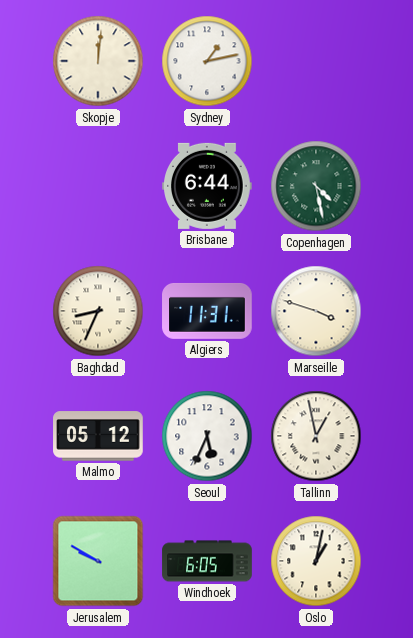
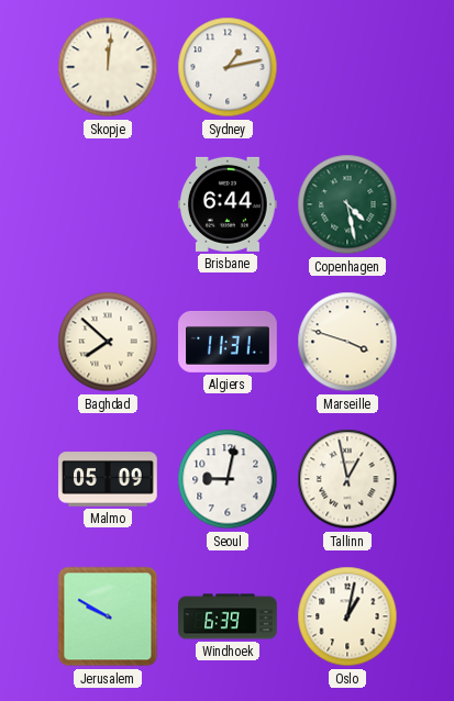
Baghdad: 8:34 -> 7:52 (108, 342)
Malmo: 05:12 -> 05:09 (108, 479)
Seoul: 5:34 -> 9:02 (228, 479)
Windhoek: 6:05 -> 6:39 (228, 616)
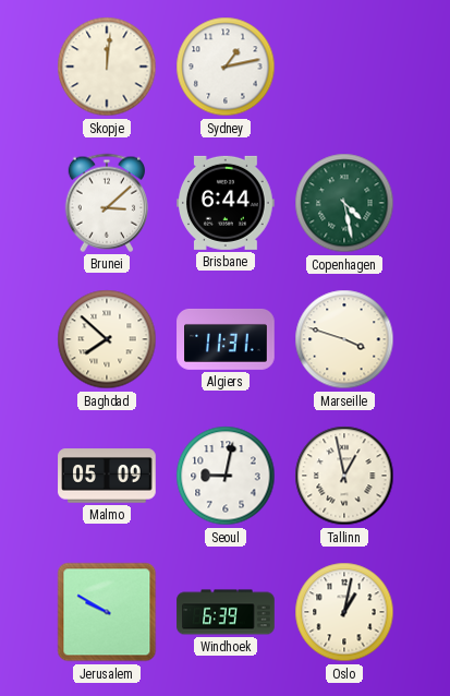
Brunei: none -> 3:08 (106, 203)
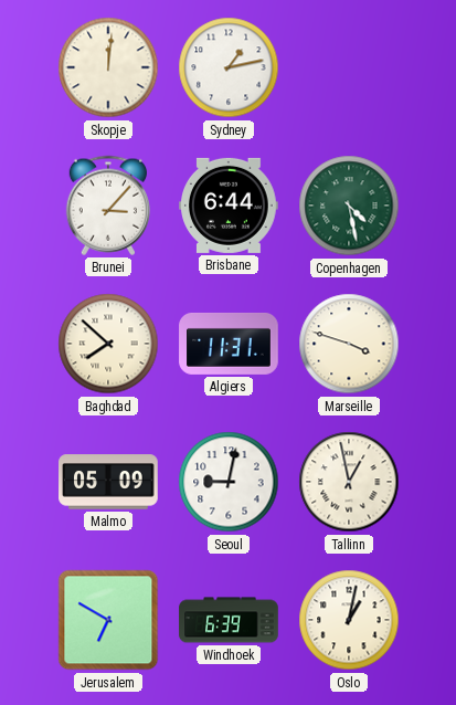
Brunei: 3:08 -> 3:07 (107, 206)
Jerusalem: 9:50 -> 6:50 (108, 620)
